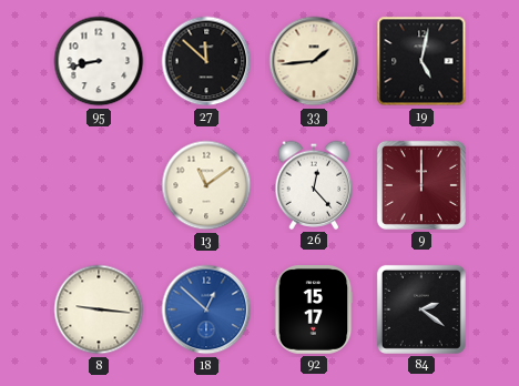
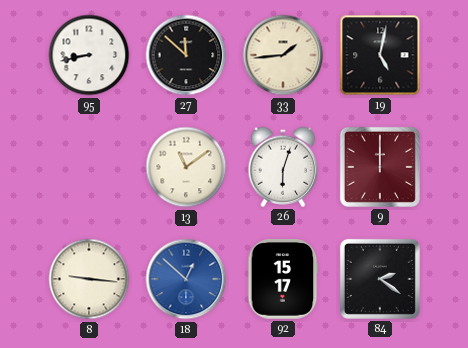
26: 12:23 -> 6:03 (283, 167)
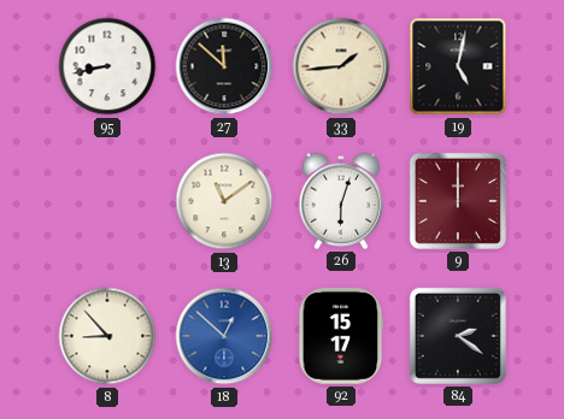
8: 9:16 -> 8:53 (107, 336)
